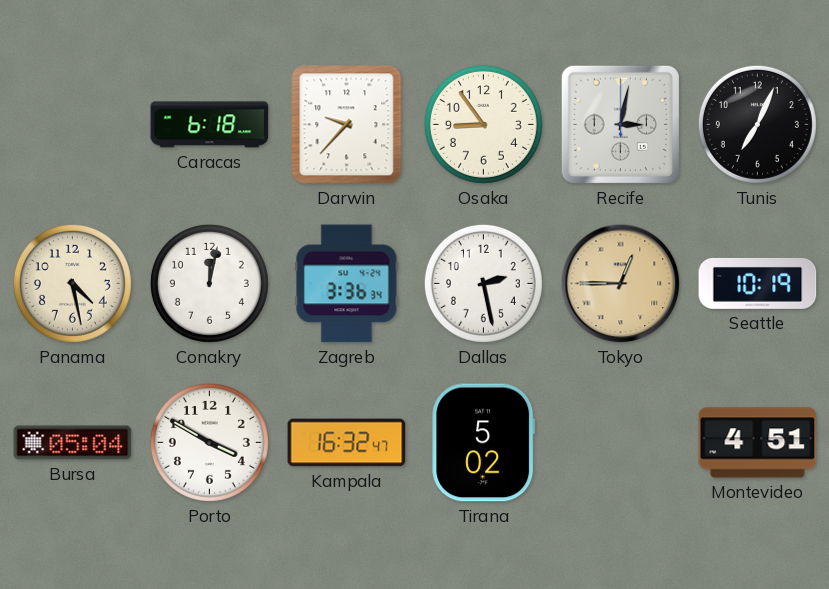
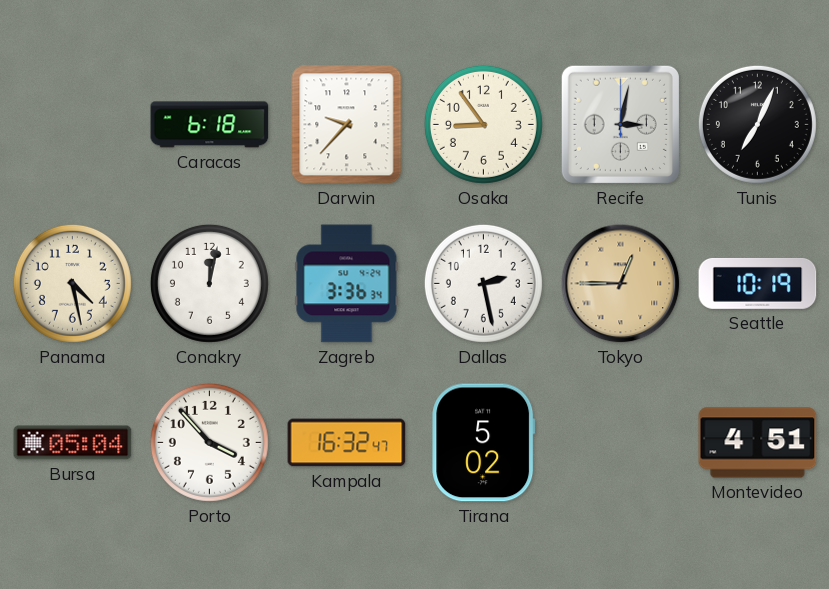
Porto: 3:50 -> 3:53 (209, 442)
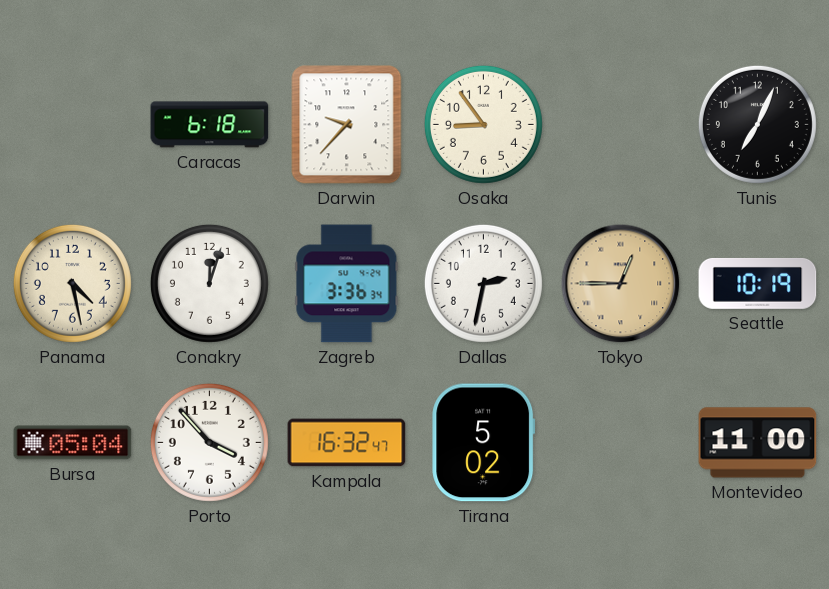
Recife: 3:02 -> none (620, 124)
Conakry: 12:02 -> 12:03 (209, 283)
Dallas: 2:28 -> 2:32 (483, 283)
Montevideo: 4:51 -> 11:00 (758, 443)
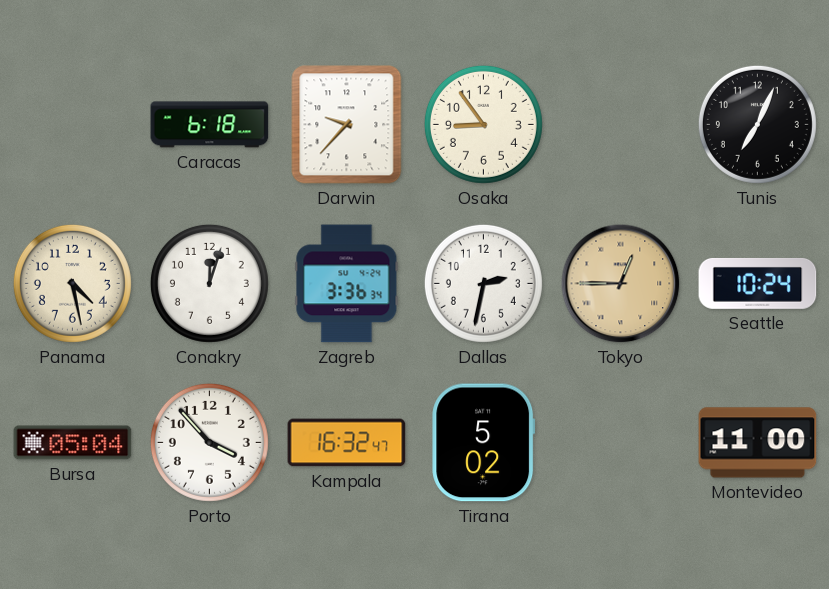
Seattle: 10:19 -> 10:24 (758, 283)
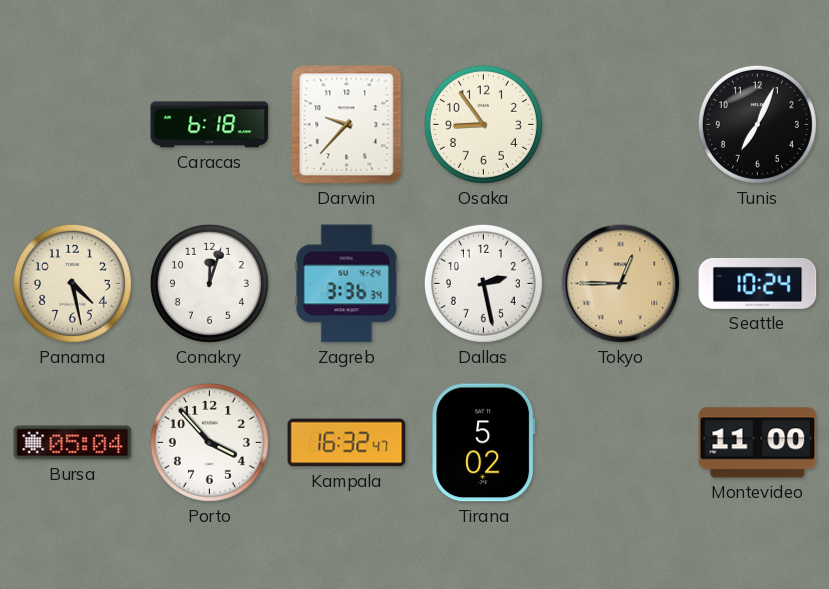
Dallas: 2:32 -> 2:28 (483, 283)
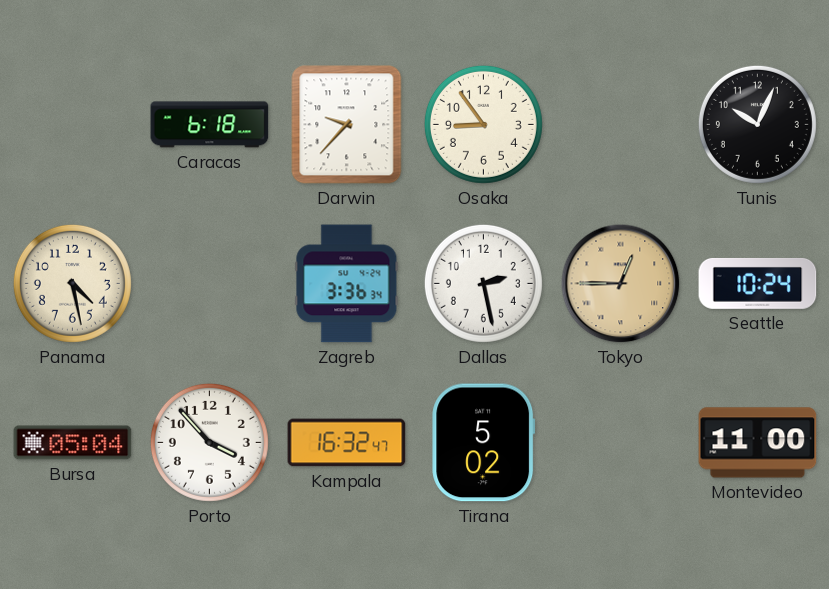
Tunis: 7:04 -> 10:04 (757, 124)
Conakry: 12:03 -> none (209, 283)
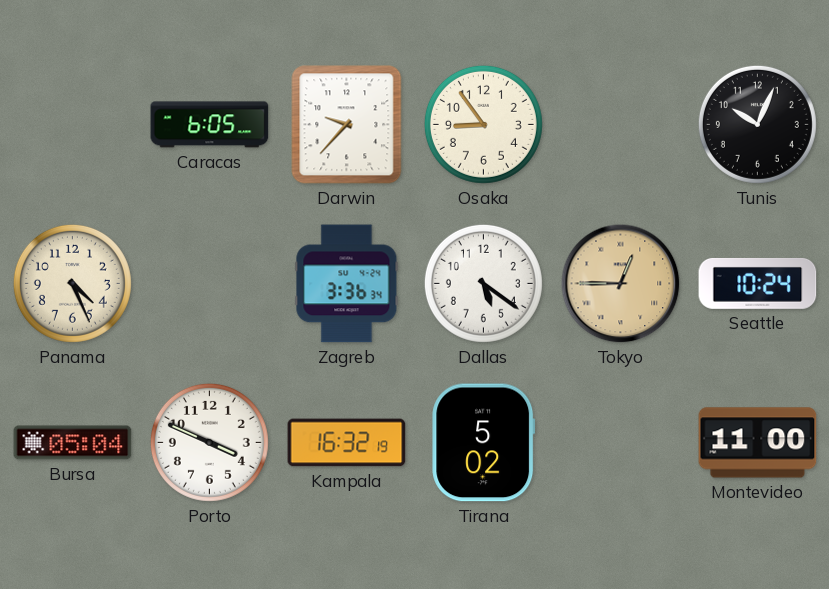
Caracas: 6:18 -> 6:05 (210, 125)
Panama: 4:28 -> 4:26 (72, 283)
Dallas: 2:28 -> 5:21 (483, 283)
Porto: 3:53 -> 3:49 (209, 442)
Kampala: 16:32:47 -> 16:32:19 (347, 443)
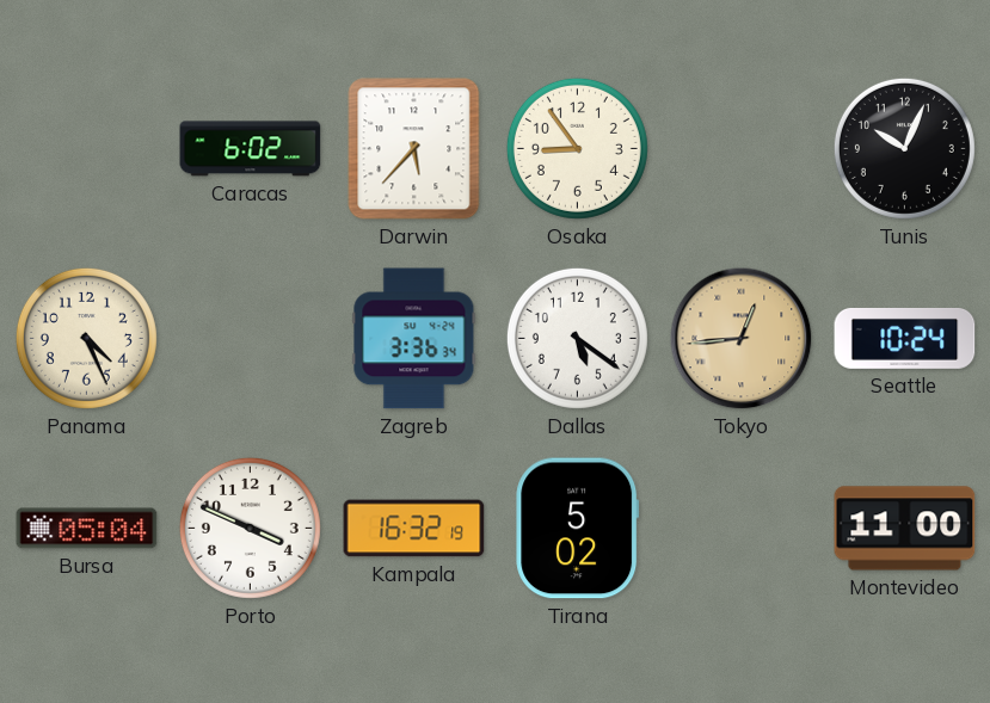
Caracas: 6:05 -> 6:02 (251, 149)
Darwin: 9:37 -> 5:37 (414, 149)
Tokyo: 12:45 -> 12:44 (742, 339)
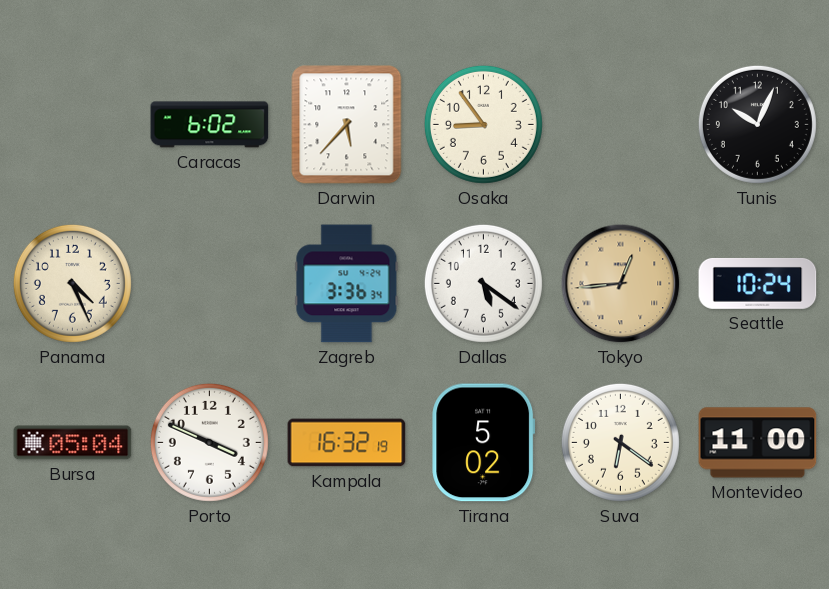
Suva: none -> 6:21 (620, 442)
